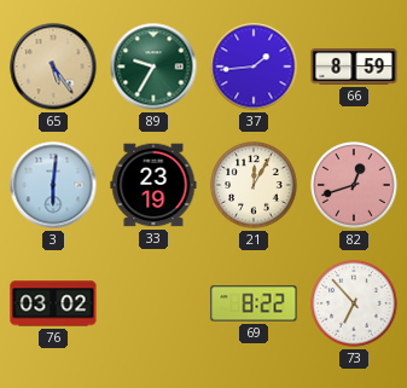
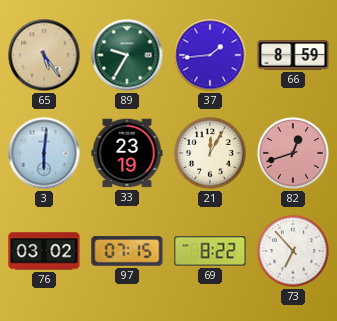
97: none -> 07:15 (127, 251)
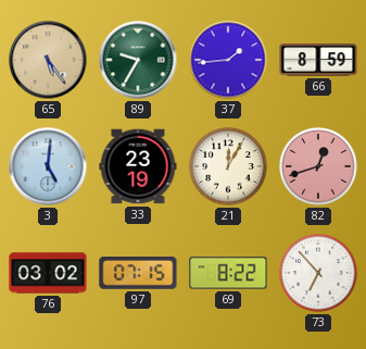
3: 6:01 -> 5:01 (48, 166)
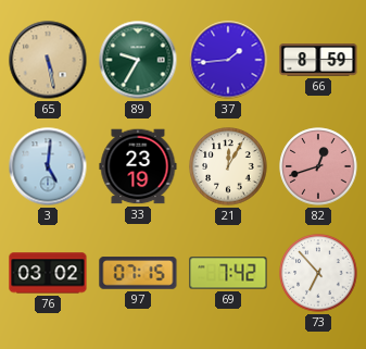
65: 5:24 -> 5:28 (48, 60)
69: 8:22 -> 7:42 (228, 273)
